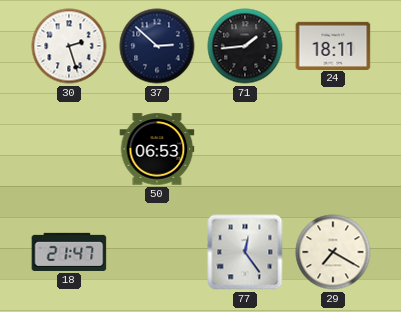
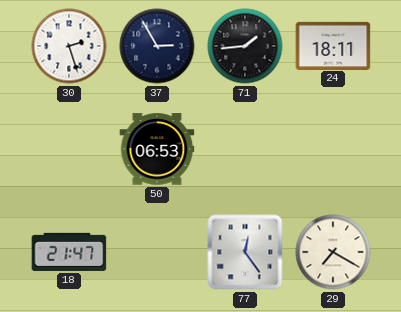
37: 2:52 -> 2:55 (157, 46)
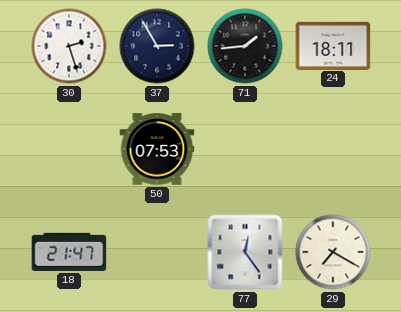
50: 06:53 -> 07:53 (157, 149)
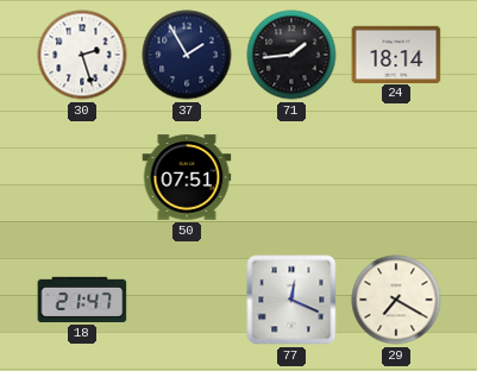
37: 2:55 -> 1:55 (187, 55)
24: 18:11 -> 18:14 (396, 54)
50: 07:53 -> 07:51 (187, 177)
77: 12:24 -> 12:19 (291, 300)
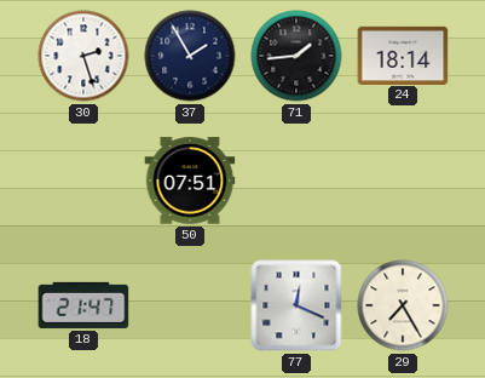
29: 7:20 -> 7:25 (403, 305)
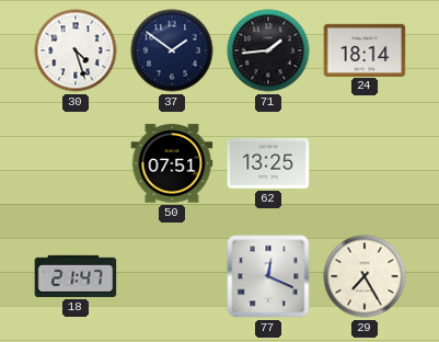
30: 2:27 -> 4:27 (76, 50)
37: 1:55 -> 1:51 (172, 50)
62: none -> 13:25 (268, 163)
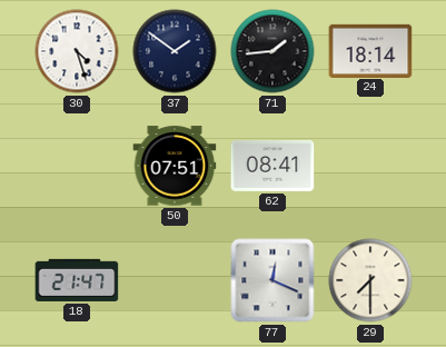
62: 13:25 -> 08:41 (272, 166)
29: 7:25 -> 7:30 (370, 280)
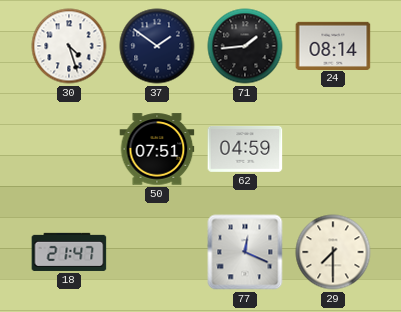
24: 18:14 -> 08:14 (333, 45)
62: 08:41 -> 04:59 (245, 149)
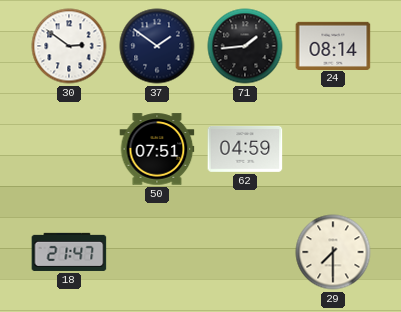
30: 4:27 -> 2:51 (69, 46)
77: 12:19 -> none (245, 252)
